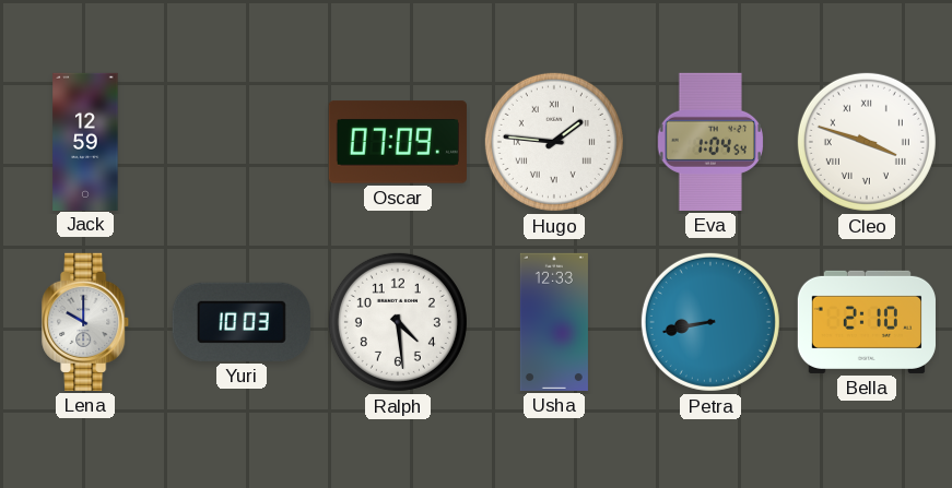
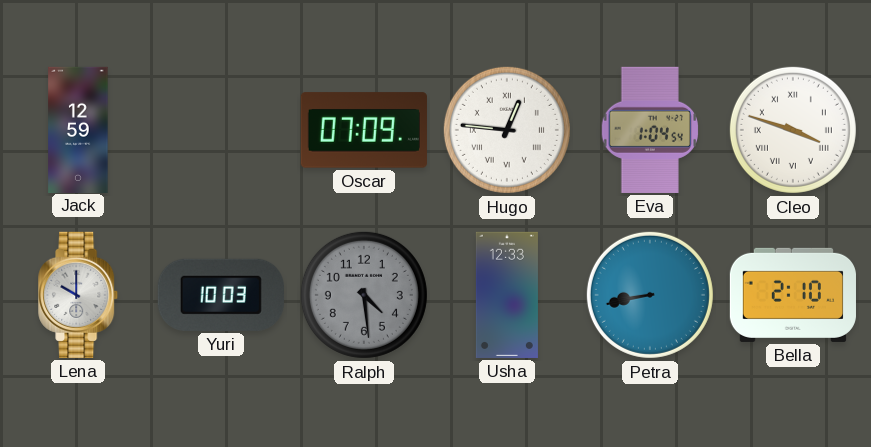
Hugo: 1:46 -> 12:46 (507, 130)
Ralph dial: white -> grey (364, 295)
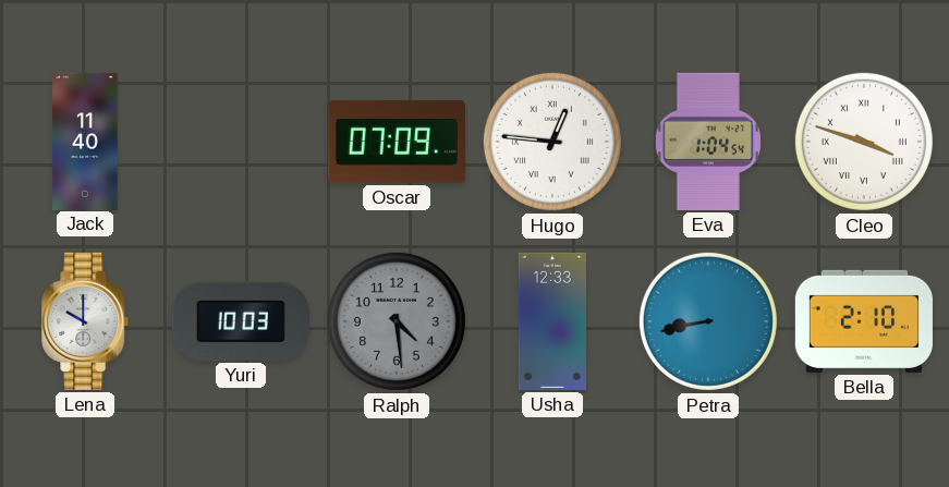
Jack: 12:59 -> 11:40 (85, 141)
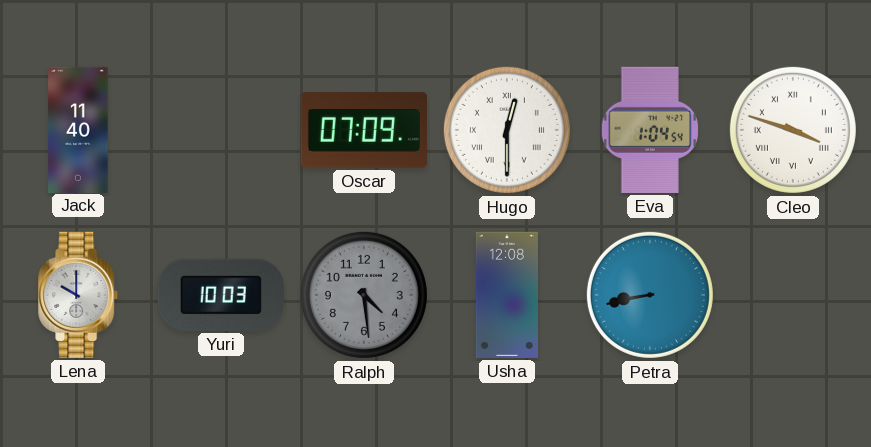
Hugo: 12:46 -> 12:30 (507, 130)
Usha: 12:33 -> 12:08 (507, 295)
Bella: 2:10 -> none (864, 321)
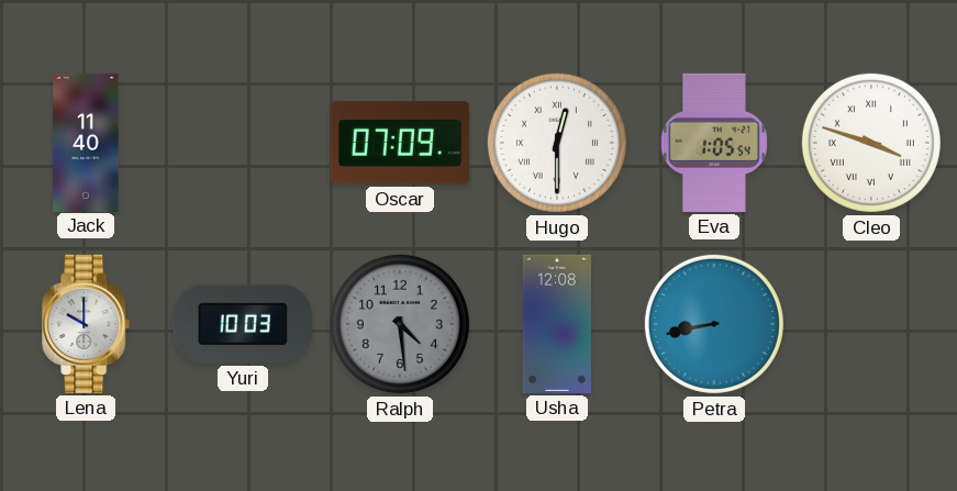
Eva: 1:04 -> 1:05 (713, 143)
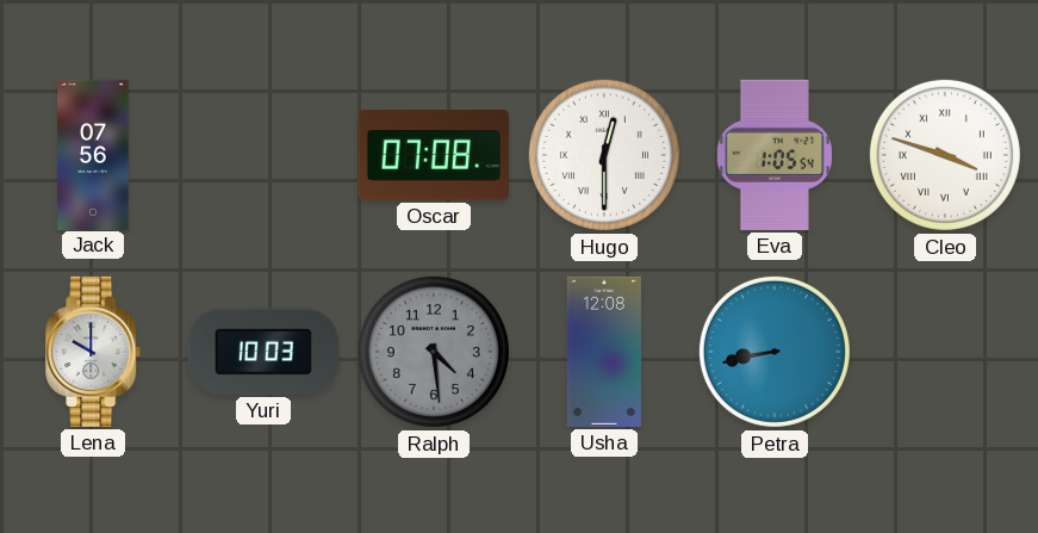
Jack: 11:40 -> 07:56 (93, 154)
Oscar: 07:09 -> 07:08 (434, 155)
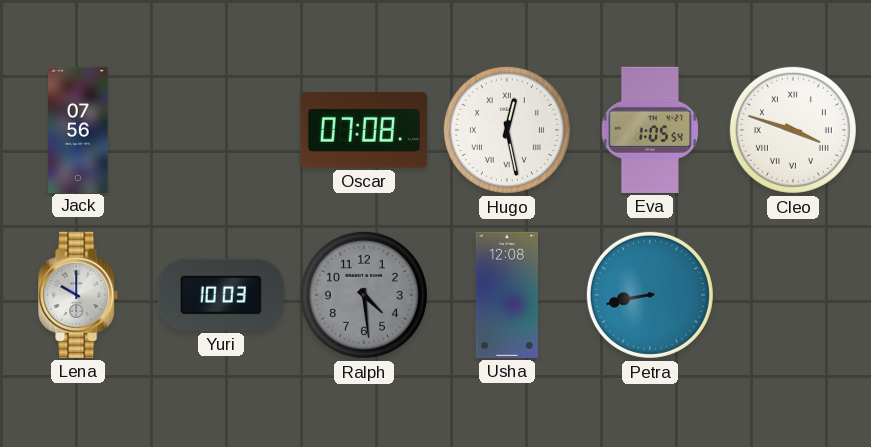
Hugo: 12:30 -> 12:28 (507, 130)
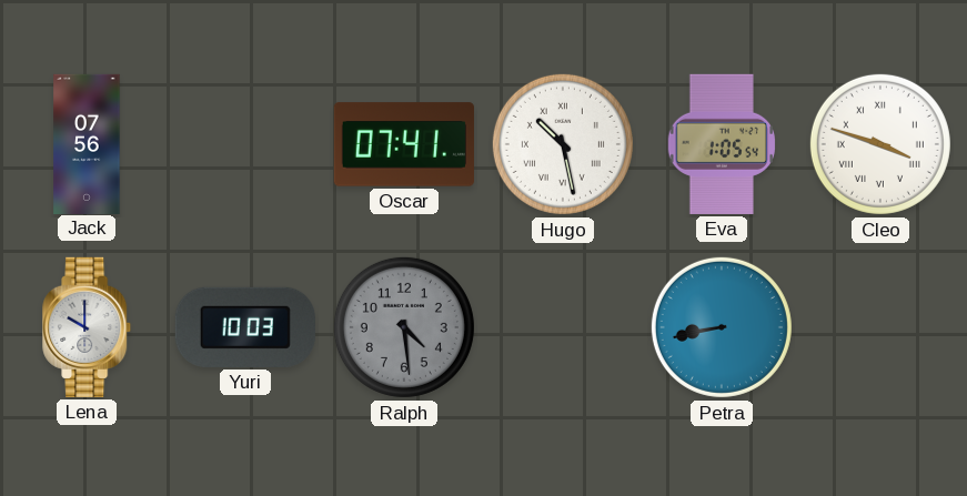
Oscar: 07:08 -> 07:41 (404, 144)
Hugo: 12:28 -> 10:28 (563, 144)
Usha: 12:08 -> none (507, 295)
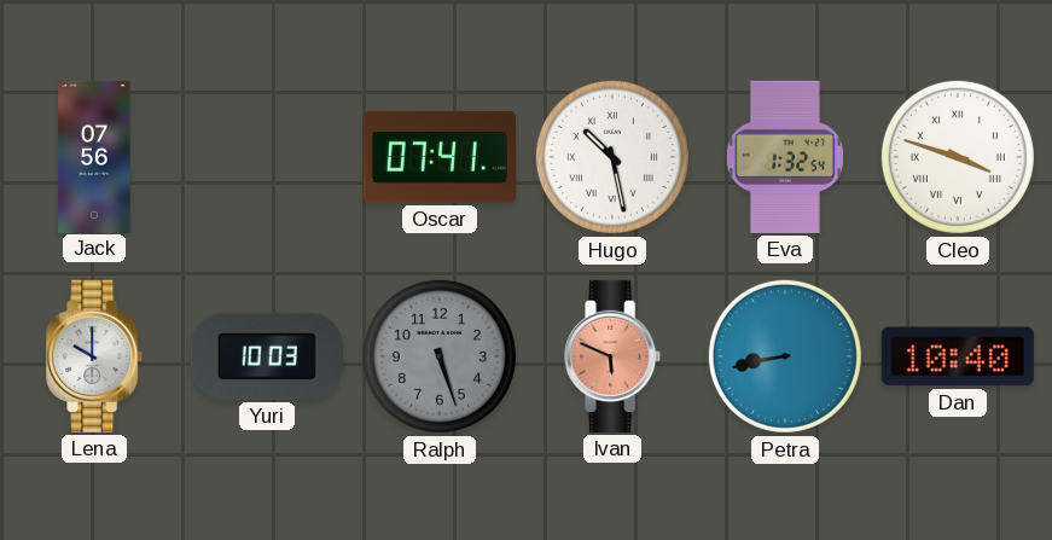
Eva: 1:05 -> 1:32 (784, 157)
Ralph: 4:29 -> 5:27 (440, 356)
Ivan: none -> 5:49 (614, 356)
Dan: none -> 10:40 (958, 356)
